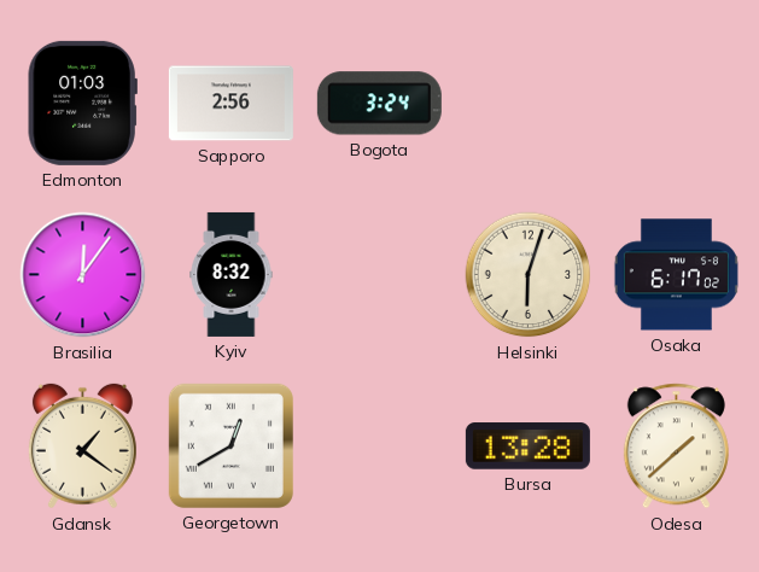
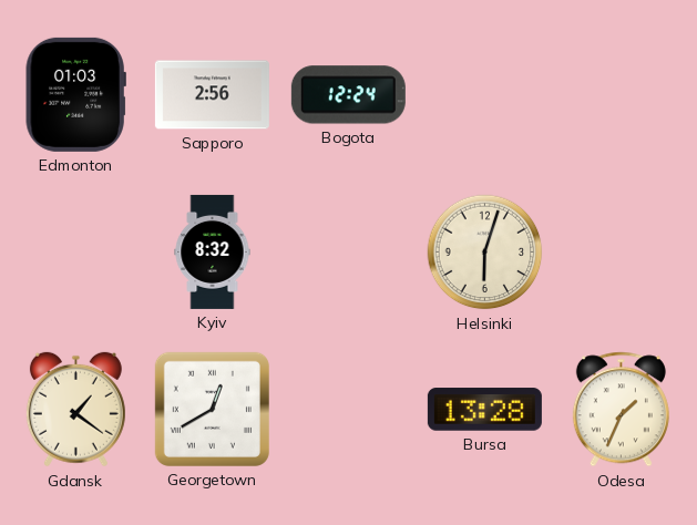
Bogota: 3:24 -> 12:24 (348, 95)
Brasilia: 12:06 -> none (83, 275)
Osaka: 6:17 -> none (676, 275)
Odesa: 1:38 -> 1:34 (621, 410)
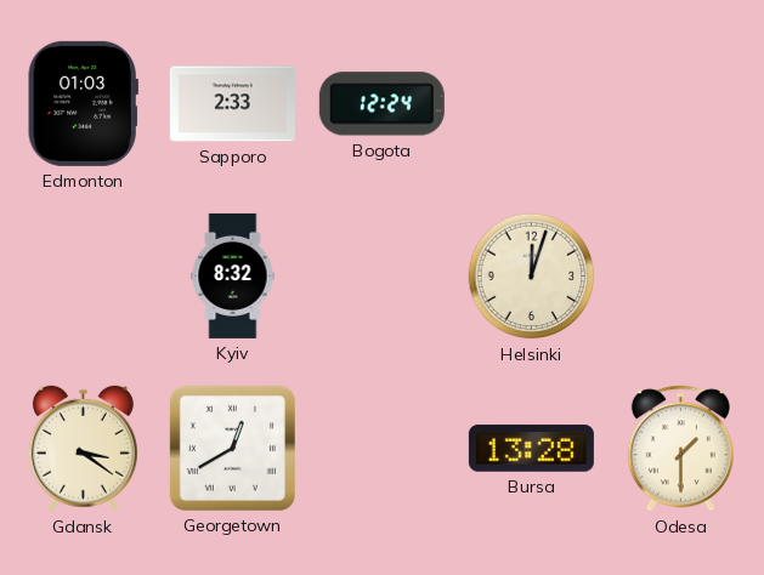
Sapporo: 2:56 -> 2:33 (232, 104)
Helsinki: 6:03 -> 12:03 (532, 277)
Gdansk: 1:21 -> 3:21 (83, 449)
Odesa: 1:34 -> 1:30 (680, 449)
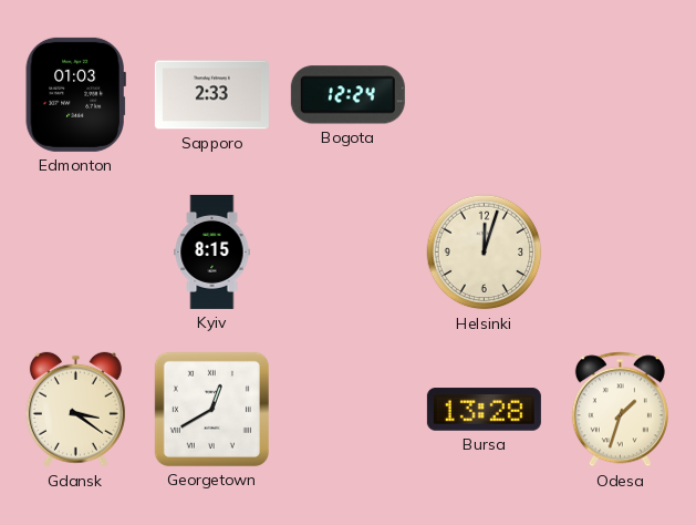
Kyiv: 8:32 -> 8:15 (212, 251)
Odesa: 1:30 -> 1:33 (620, 410)
